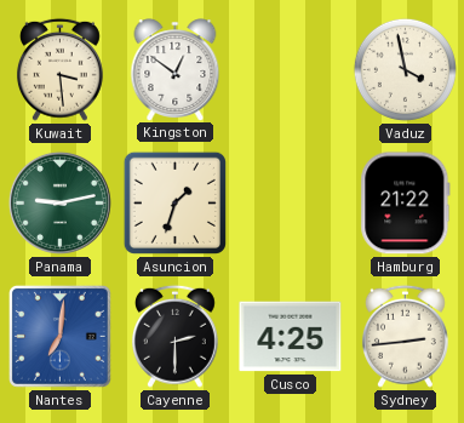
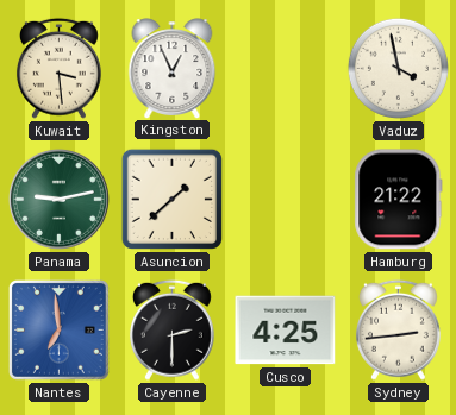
Kingston: 12:51 -> 12:56 (173, 68)
Asuncion: 1:33 -> 1:38 (171, 199)
Nantes: 7:01 -> 6:59 (58, 329)
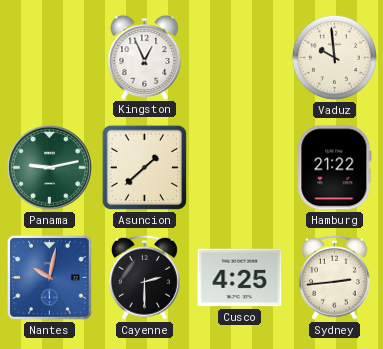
Kuwait: 3:29 -> none (58, 68)
Vaduz: 3:58 -> 9:59 (334, 57)
Nantes: 6:59 -> 10:02 (49, 277)
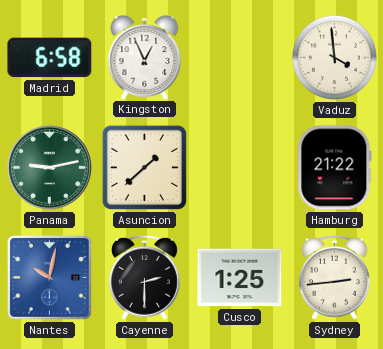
Madrid: none -> 6:58 (50, 58)
Vaduz: 9:59 -> 3:59 (334, 57)
Cusco: 4:25 -> 1:25 (240, 278)
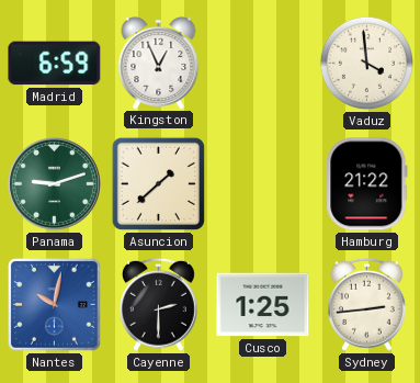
Madrid: 6:58 -> 6:59 (55, 64)
Panama: 9:13 -> 9:12 (54, 183)
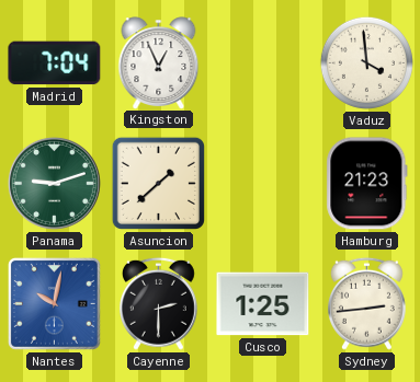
Madrid: 6:59 -> 7:04 (55, 63)
Hamburg: 21:22 -> 21:23 (367, 184)
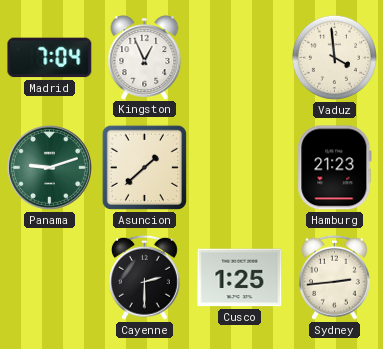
Nantes: 10:02 -> none (54, 303)
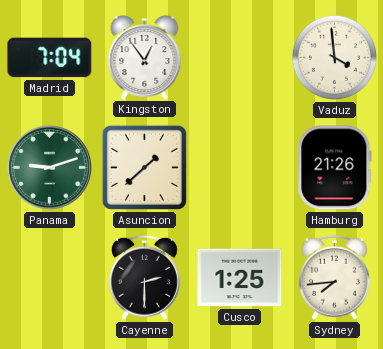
Kingston: 12:56 -> 12:54 (145, 57)
Hamburg: 21:23 -> 21:26 (335, 168)
Sydney: 2:44 -> 7:44 (334, 277)
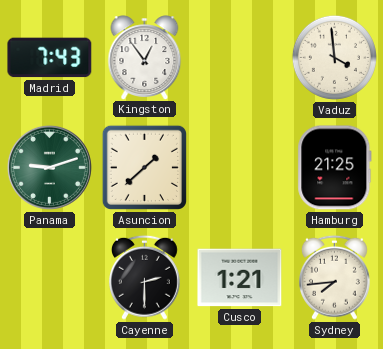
Madrid: 7:04 -> 7:43 (50, 58)
Hamburg: 21:26 -> 21:25 (335, 168)
Cusco: 1:25 -> 1:21 (240, 278)
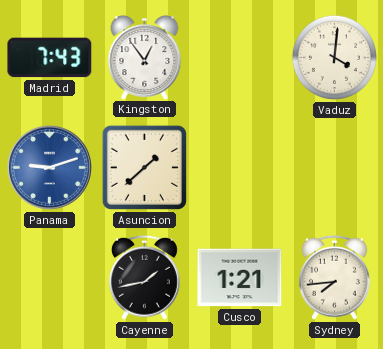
Vaduz: 3:59 -> 4:01 (334, 57)
Panama dial: green -> blue (49, 167)
Hamburg: 21:25 -> none (335, 168)
Cayenne: 2:30 -> 1:43 (144, 277)
